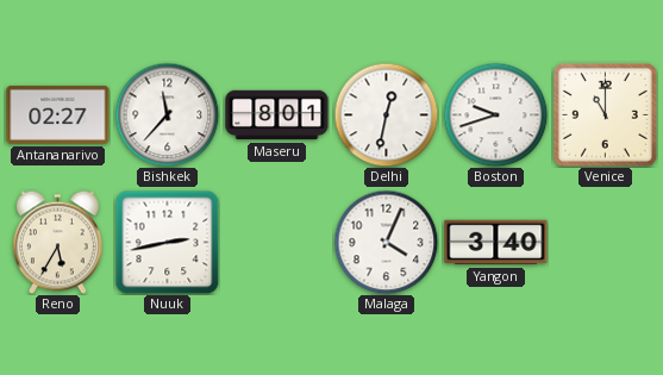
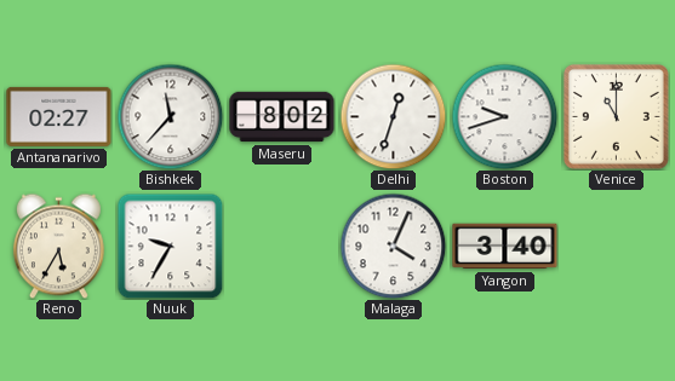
Maseru: 8:01 -> 8:02 (282, 117)
Delhi: 12:32 -> 12:33 (393, 116)
Nuuk: 2:43 -> 9:35 (170, 246)
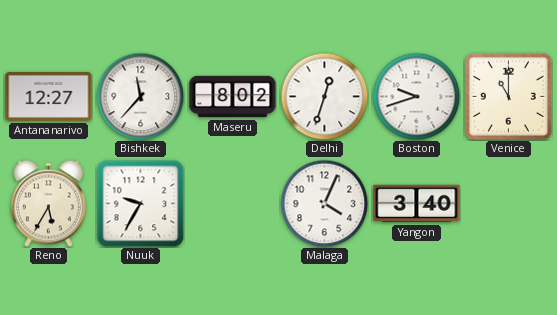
Antananarivo: 02:27 -> 12:27 (49, 96)
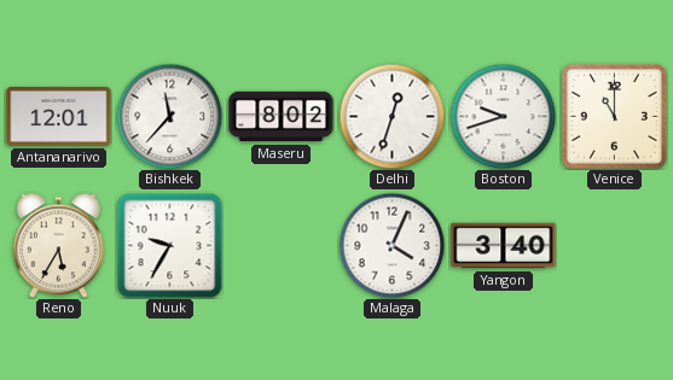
Antananarivo: 12:27 -> 12:01 (59, 116)
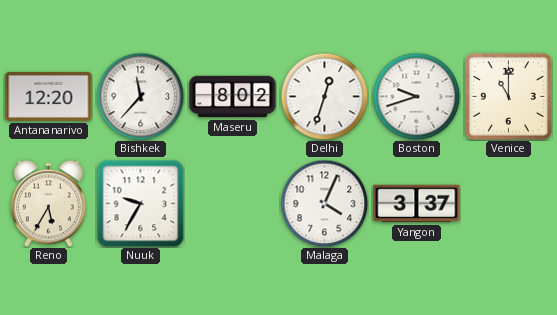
Antananarivo: 12:01 -> 12:20 (49, 96)
Yangon: 3:40 -> 3:37 (417, 204)
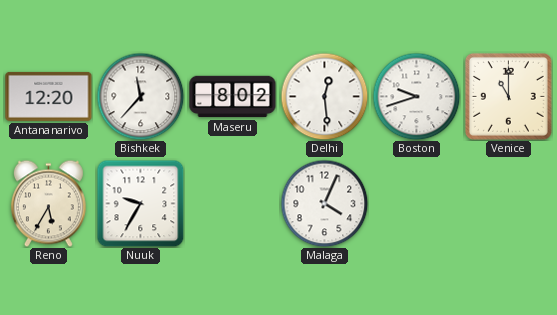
Delhi: 12:33 -> 12:29 (324, 96)
Yangon: 3:37 -> none (417, 204)
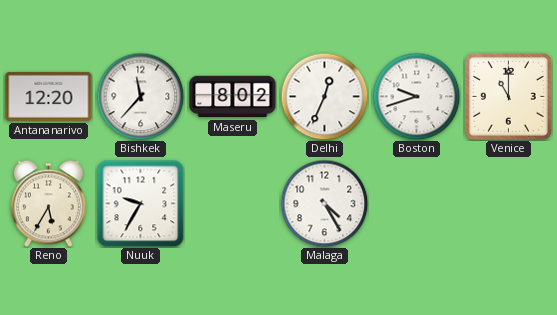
Delhi: 12:29 -> 12:34 (324, 96)
Malaga: 4:04 -> 4:25 (324, 203)
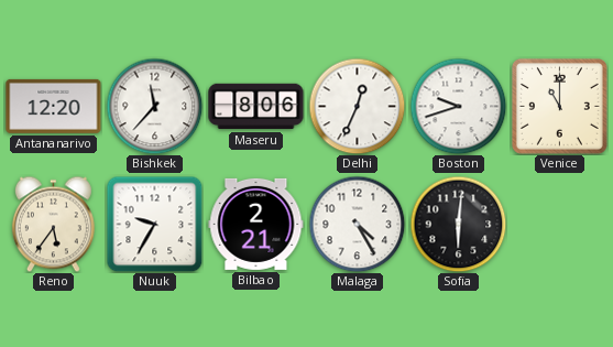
Maseru: 8:02 -> 8:06 (256, 107)
Reno: 5:35 -> 5:36 (53, 224)
Bilbao: none -> 2:21 (256, 224)
Sofia: none -> 6:01 (458, 224)
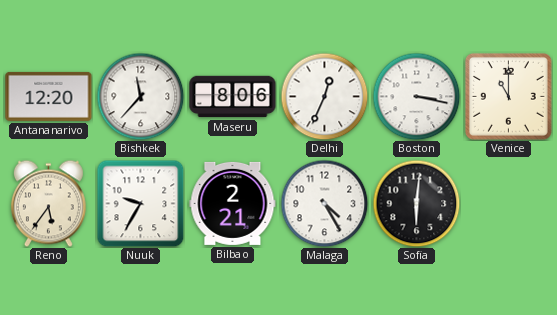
Boston: 9:42 -> 3:17 (416, 96)
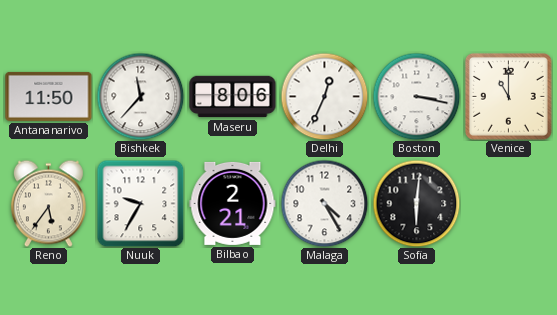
Antananarivo: 12:20 -> 11:50 (49, 96)
